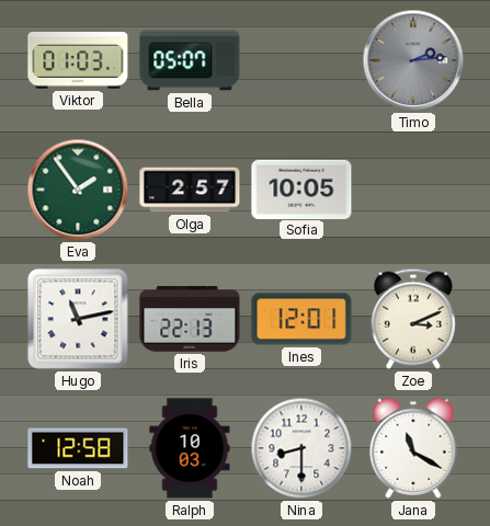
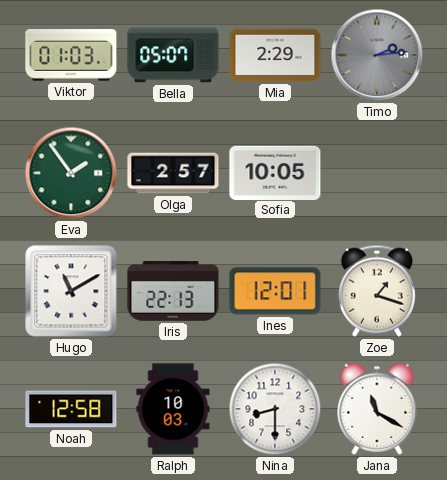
Mia: none -> 2:29 (275, 55)
Hugo: 11:13 -> 11:10 (71, 291)
Zoe: 3:11 -> 1:18 (377, 291)
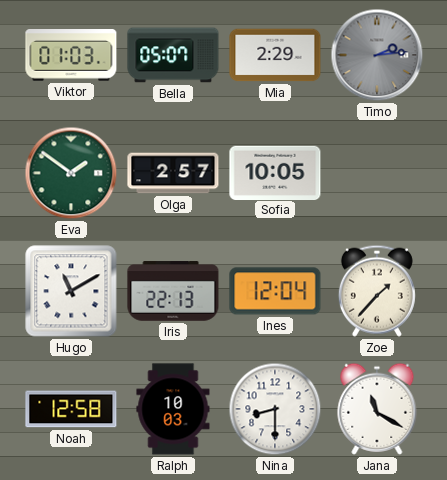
Eva: 1:54 -> 1:51 (71, 173)
Ines: 12:01 -> 12:04 (275, 291)
Zoe: 1:18 -> 1:37 (377, 291)
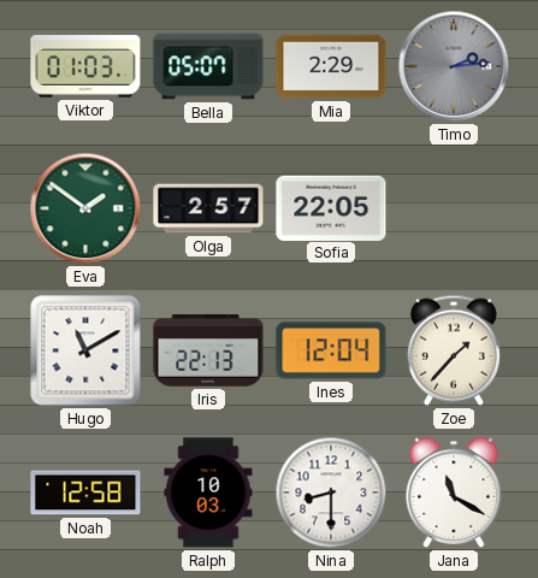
Sofia: 10:05 -> 22:05 (331, 207)
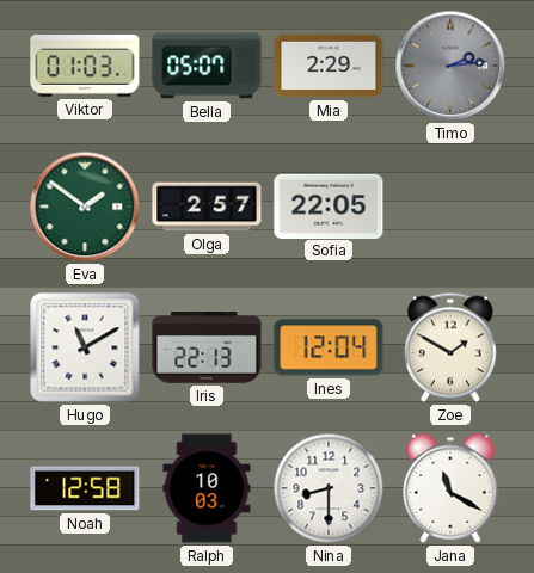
Zoe: 1:37 -> 1:50 (450, 347)
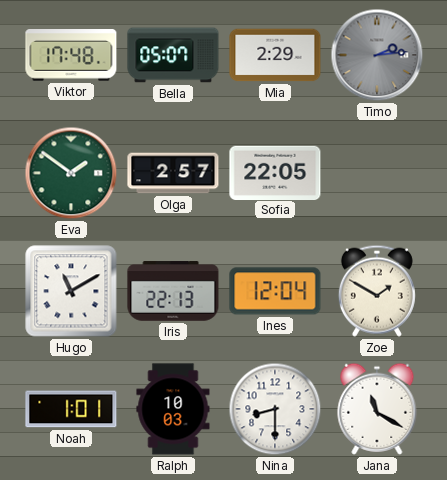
Viktor: 01:03 -> 17:48 (71, 56)
Noah: 12:58 -> 1:01 (71, 409)
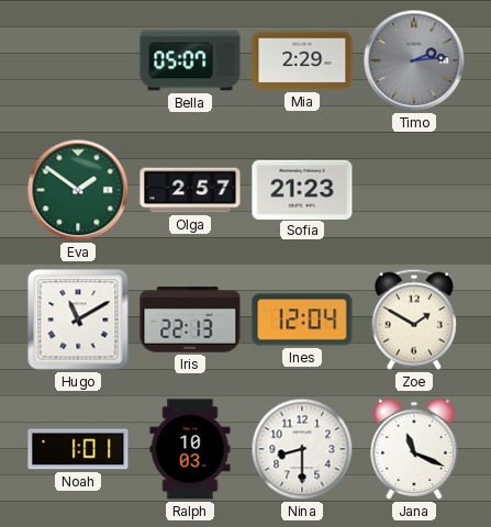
Viktor: 17:48 -> none (71, 56)
Sofia: 22:05 -> 21:23 (302, 189)
Jana: 11:20 -> 11:19 (414, 449)
